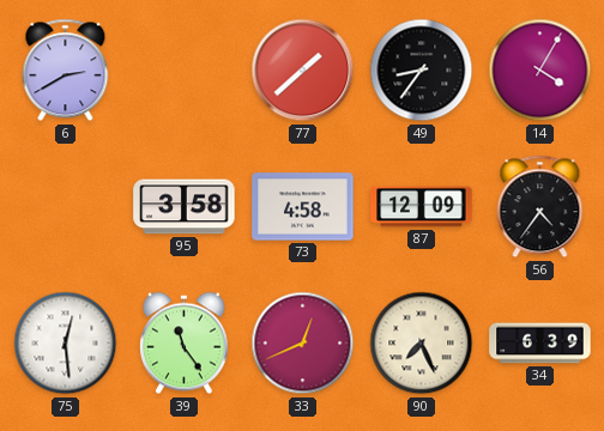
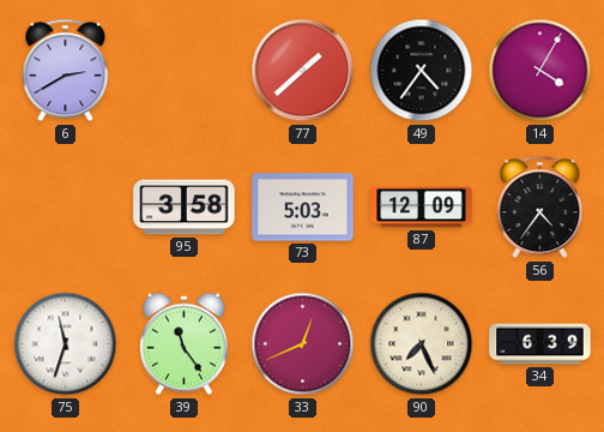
49: 8:36 -> 4:36 (422, 71)
73: 4:58 -> 5:03 (303, 208)
75: 12:29 -> 11:33 (66, 344)
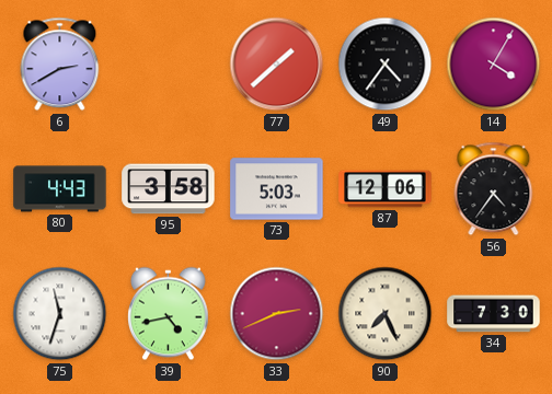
80: none -> 4:43 (60, 189)
87: 12:09 -> 12:06 (386, 189)
39: 11:24 -> 4:43 (169, 314)
33: 12:41 -> 2:41 (277, 314)
34: 6:39 -> 7:30 (494, 314)
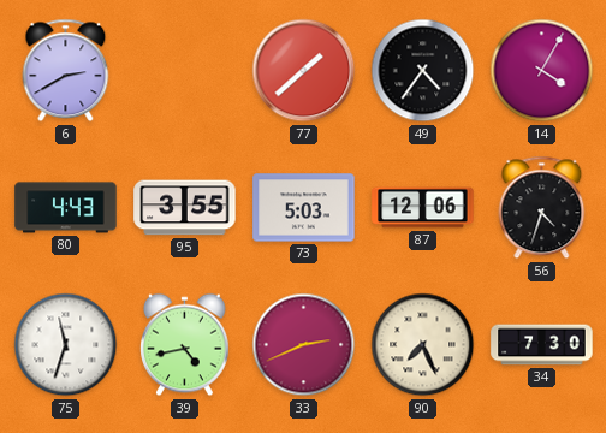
95: 3:58 -> 3:55 (185, 208)
56: 4:36 -> 4:33 (542, 208)
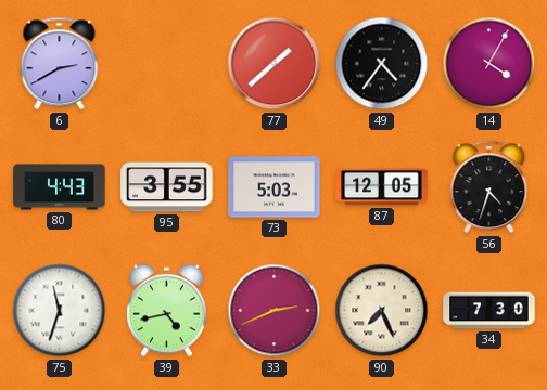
87: 12:06 -> 12:05 (382, 187)
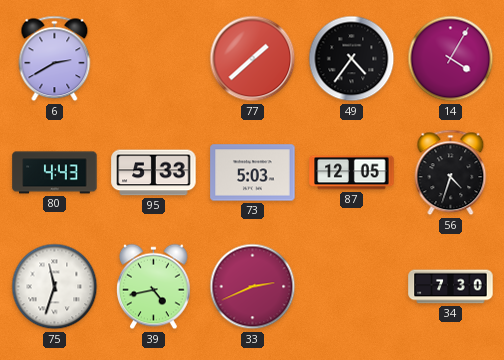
95: 3:55 -> 5:33 (154, 173)
90: 7:26 -> none (382, 311)
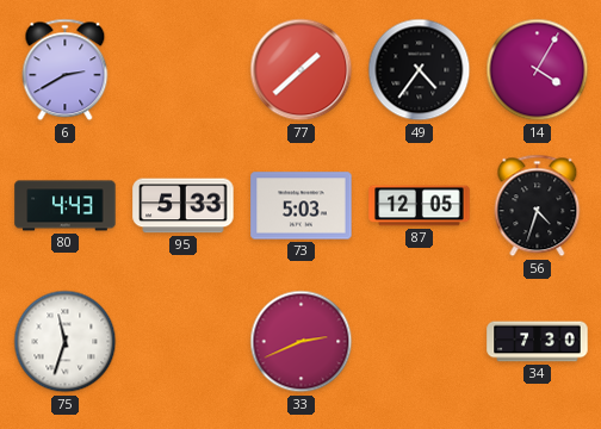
39: 4:43 -> none (154, 287)
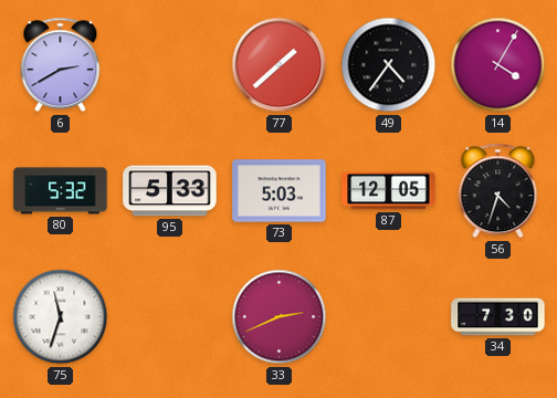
80: 4:43 -> 5:32 (61, 191)
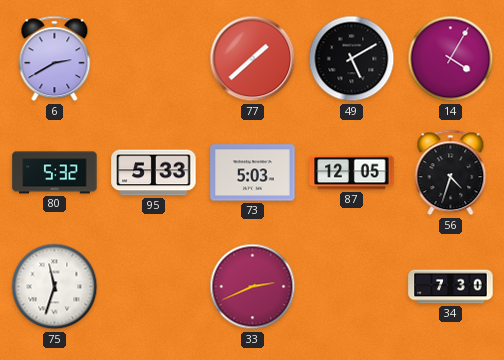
49: 4:36 -> 5:10 (352, 59)
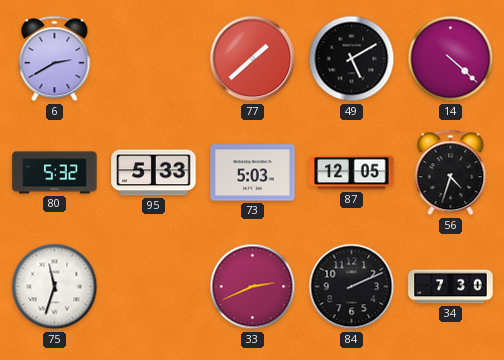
14: 4:05 -> 4:22 (451, 59)
84: none -> 2:11 (352, 287)
